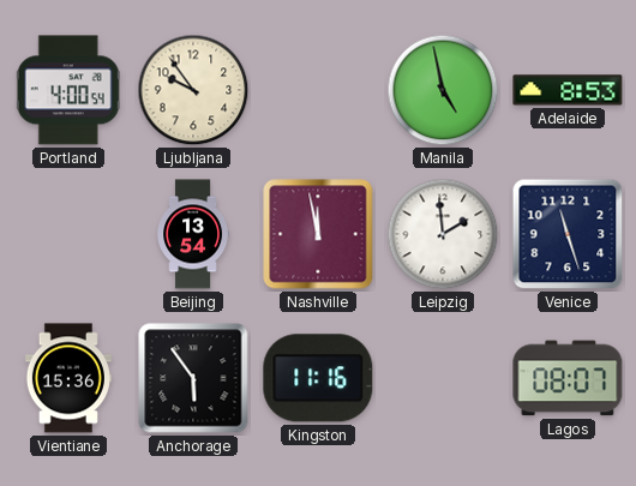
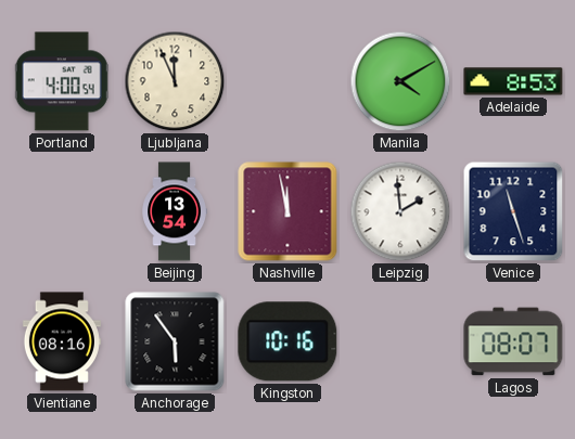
Ljubljana: 9:54 -> 11:56 (175, 81)
Manila: 4:58 -> 4:10 (400, 81)
Vientiane: 15:36 -> 08:16 (62, 341)
Kingston: 11:16 -> 10:16 (287, 341)
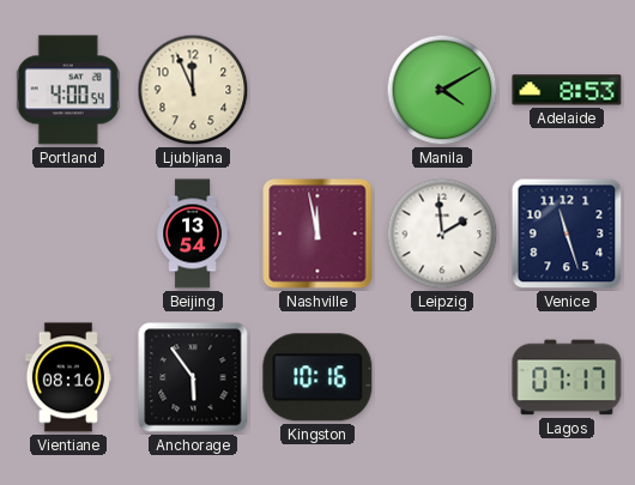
Lagos: 08:07 -> 07:17 (567, 377)
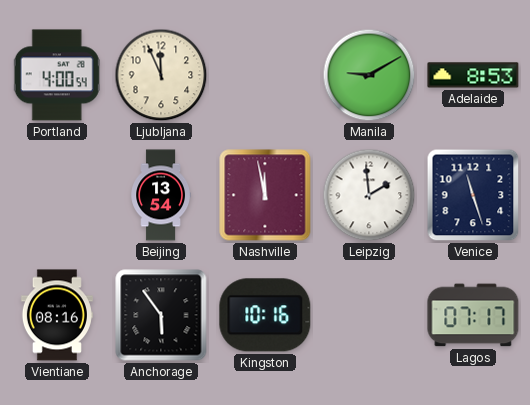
Manila: 4:10 -> 9:10 (369, 75)
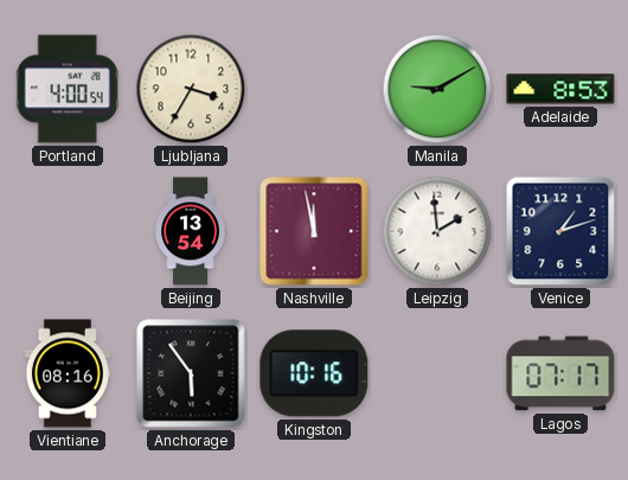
Ljubljana: 11:56 -> 3:35 (191, 89)
Venice: 11:27 -> 1:12 (560, 231)
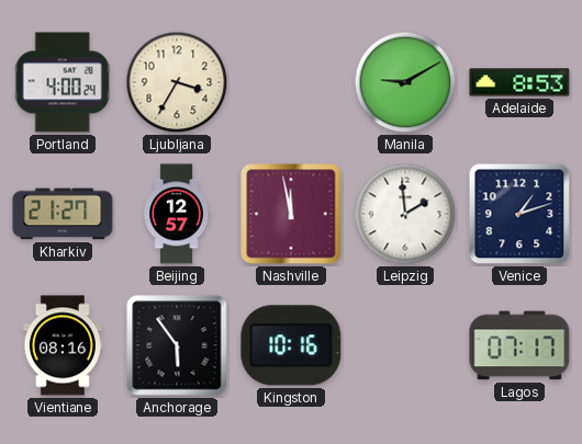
Portland: 4:00:54 -> 4:00:24 (63, 82)
Kharkiv: none -> 21:27 (63, 214)
Beijing: 13:54 -> 12:57 (176, 214)
